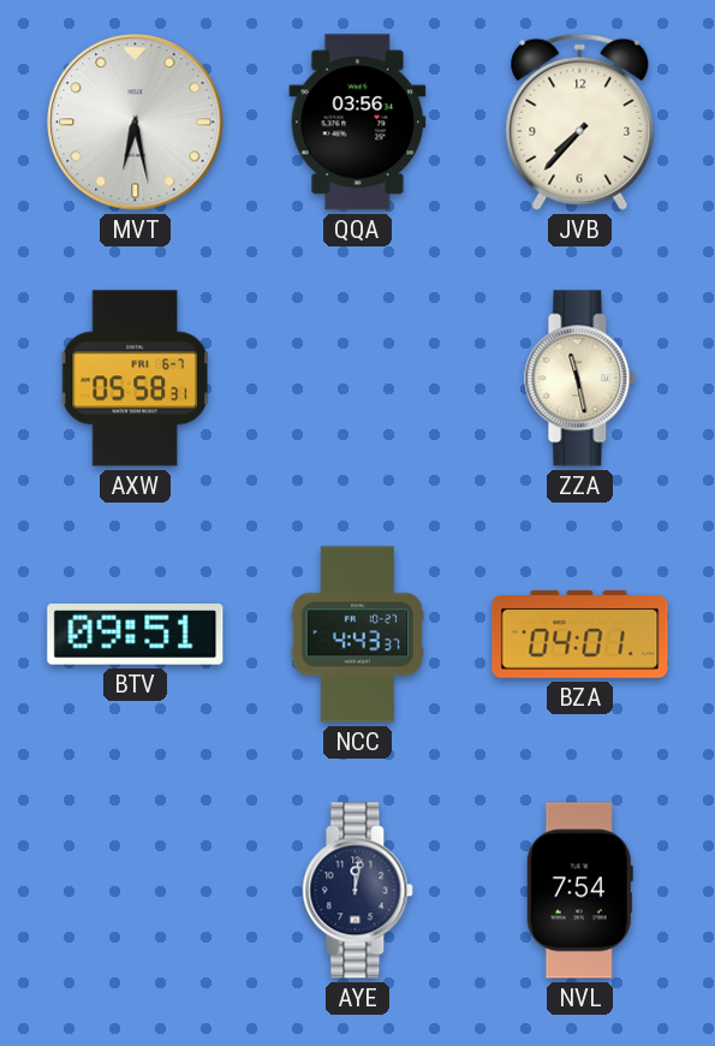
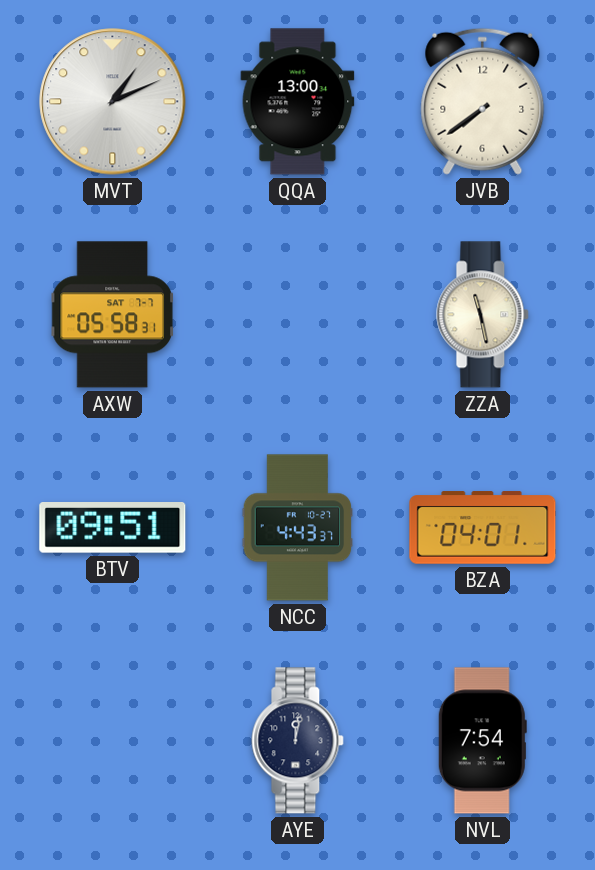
MVT: 6:28 -> 1:11 (113, 102)
QQA: 03:56 -> 13:00 (298, 102)
JVB: 7:37 -> 7:39 (483, 101)
AXW date: FRI 6-7 -> SAT 7-7 (113, 315)
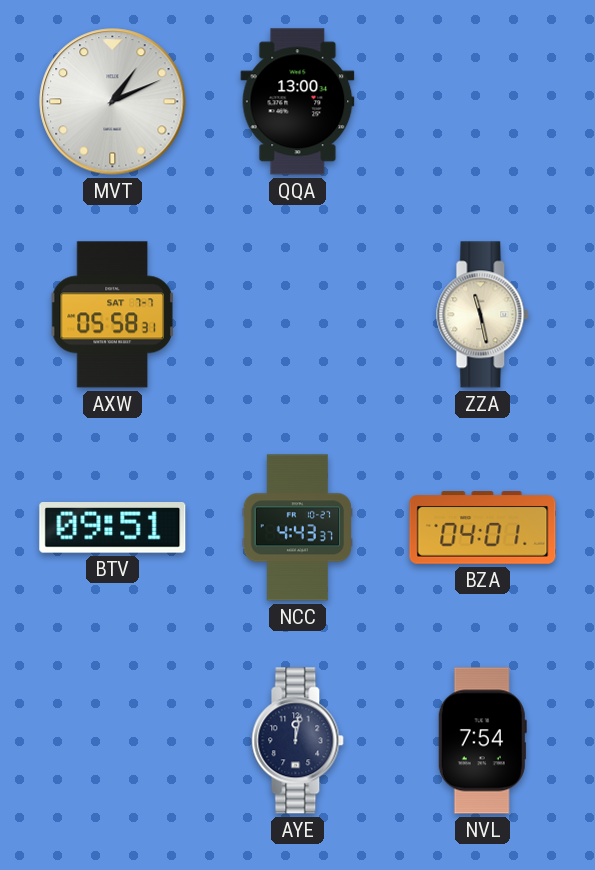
JVB: 7:39 -> none (483, 101)
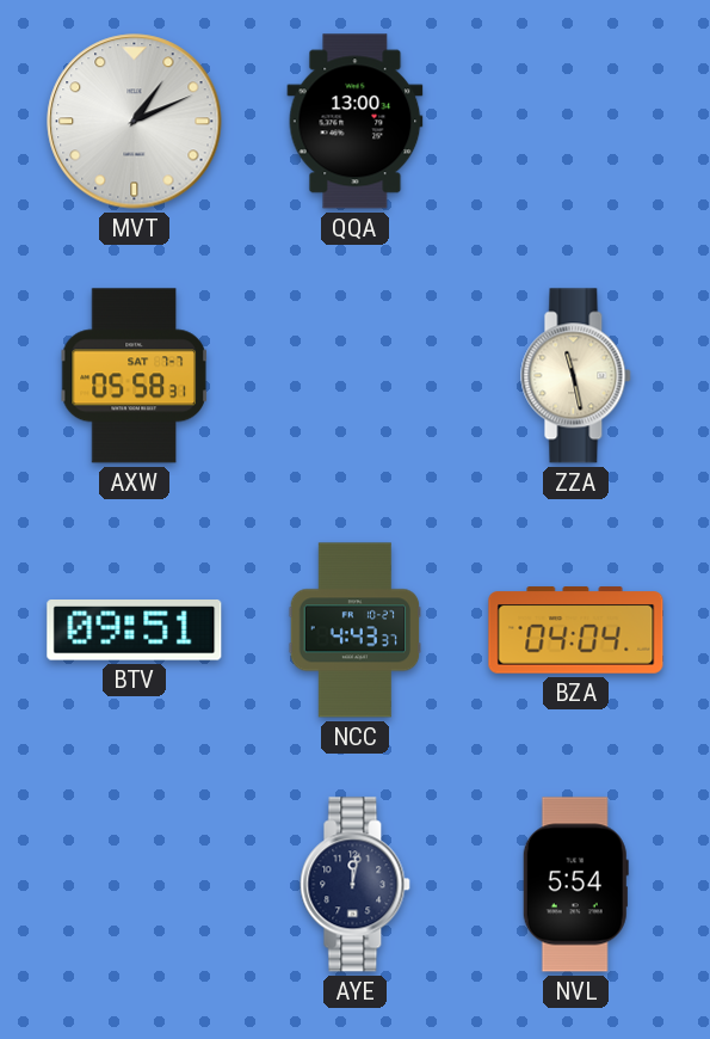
BZA: 04:01 -> 04:04 (576, 631)
NVL: 7:54 -> 5:54 (575, 885)
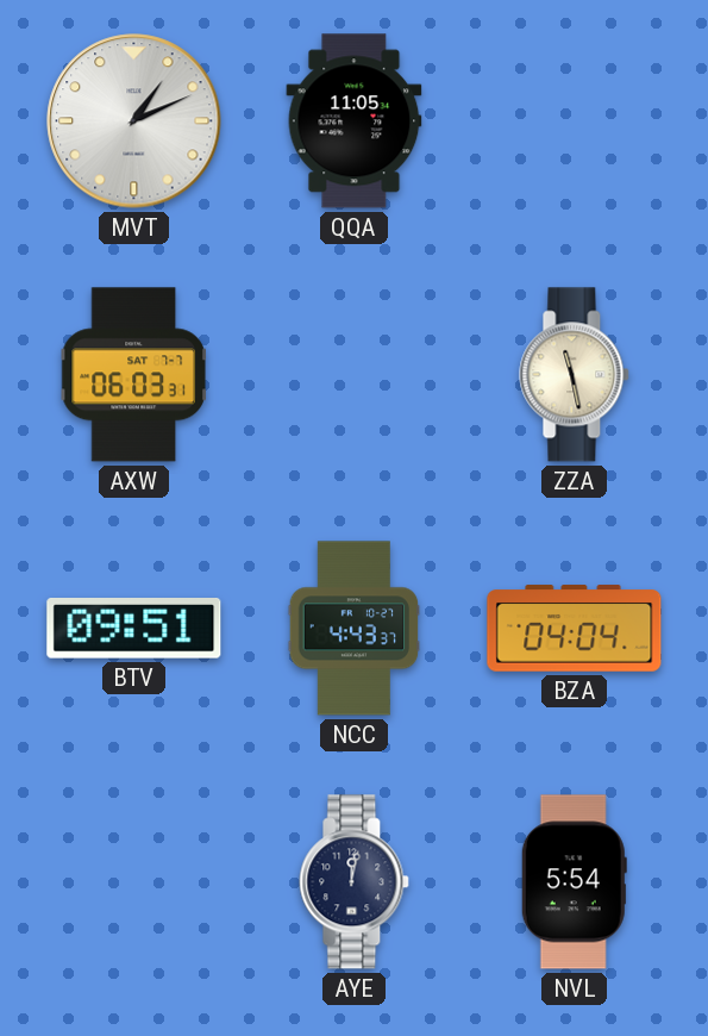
QQA: 13:00 -> 11:05 (355, 121)
AXW: 05:58 -> 06:03 (134, 375)
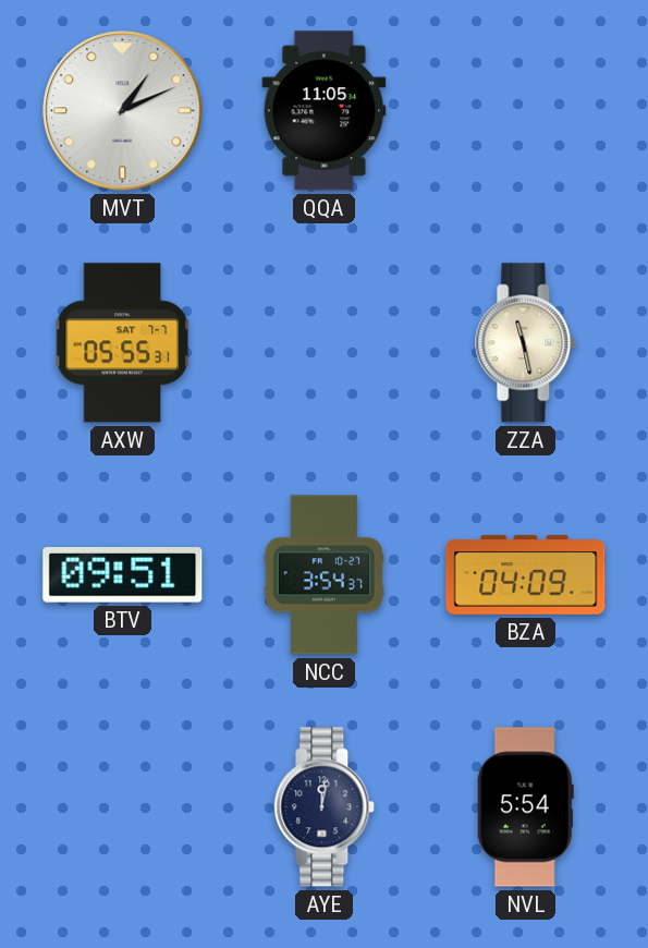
AXW: 06:03 -> 05:55 (123, 343)
NCC: 4:43 -> 3:54 (325, 575)
BZA: 04:04 -> 04:09 (526, 575)
